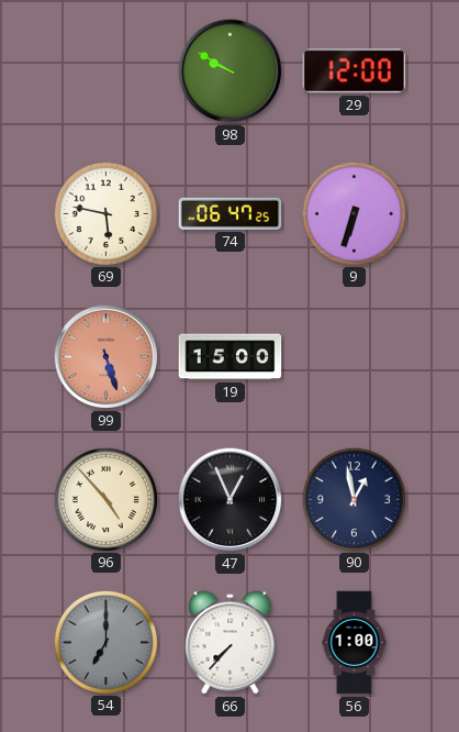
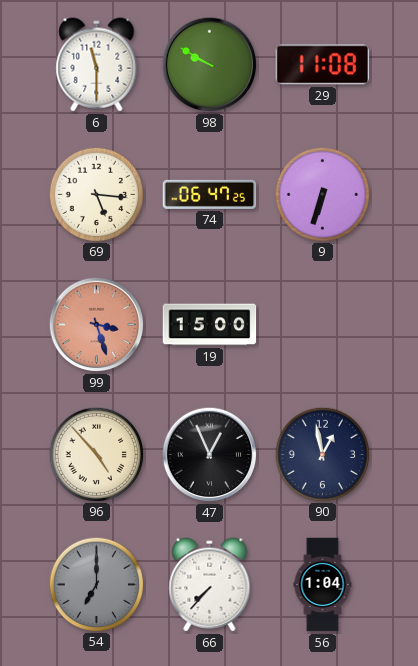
6: none -> 11:30 (97, 65)
29: 12:00 -> 11:08 (323, 65)
69: 5:47 -> 5:16 (96, 194)
99: 5:27 -> 3:27 (97, 325)
56: 1:00 -> 1:04 (323, 585)
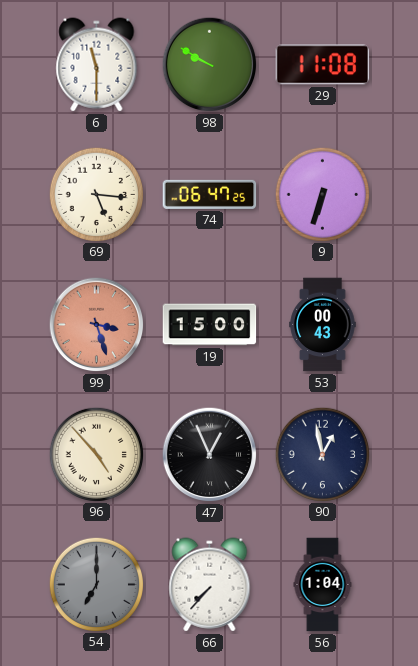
53: none -> 00:43 (323, 325)
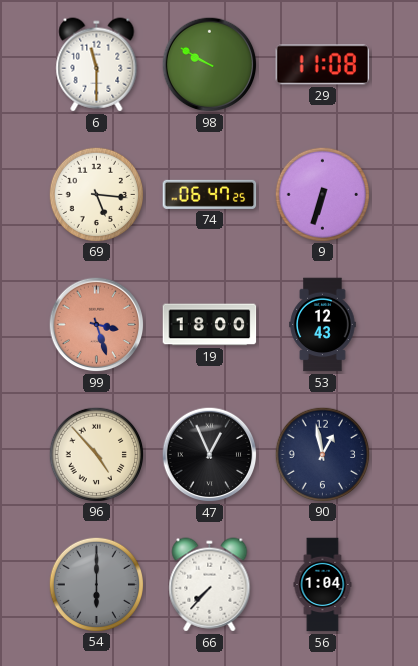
19: 15:00 -> 18:00 (210, 325)
53: 00:43 -> 12:43 (323, 325)
54: 7:00 -> 6:00 (96, 584)
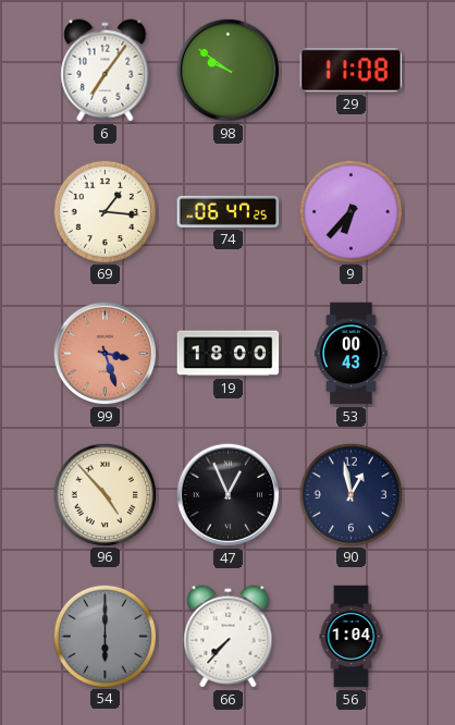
6: 11:30 -> 7:06 (106, 71)
98: 9:50 -> 9:51 (229, 71)
69: 5:16 -> 1:16 (104, 211)
9: 6:33 -> 6:37 (351, 211)
53: 12:43 -> 00:43 (352, 354)
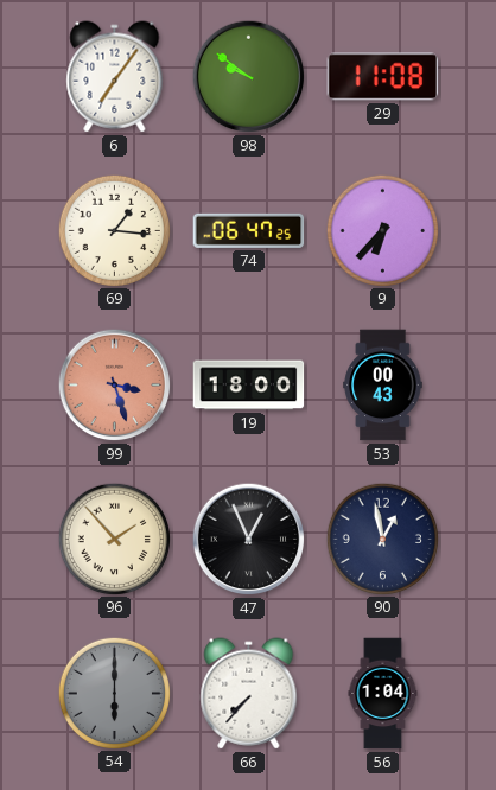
96: 4:53 -> 1:53 (114, 539)
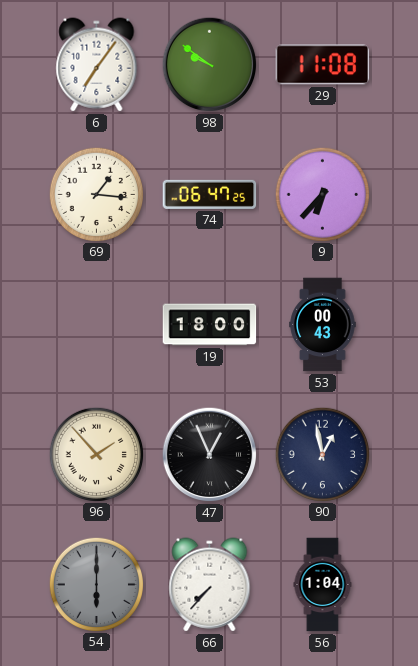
99: 3:27 -> none (115, 386)
